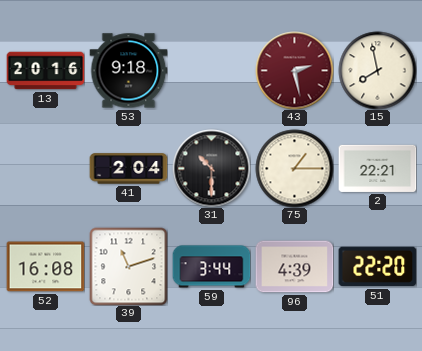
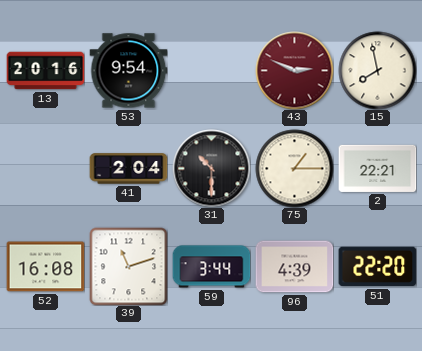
53: 9:18 -> 9:54 (128, 71)
43: 2:28 -> 2:49 (294, 70)
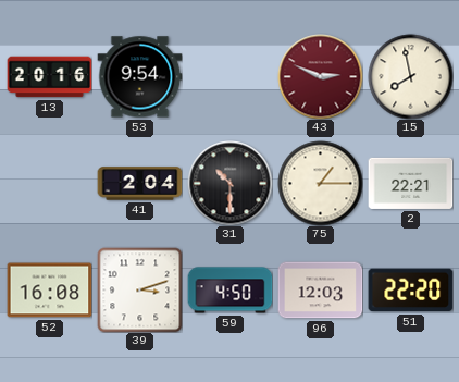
39: 11:12 -> 3:12 (139, 289)
59: 3:44 -> 4:50 (230, 291)
96: 4:39 -> 12:03 (320, 291)
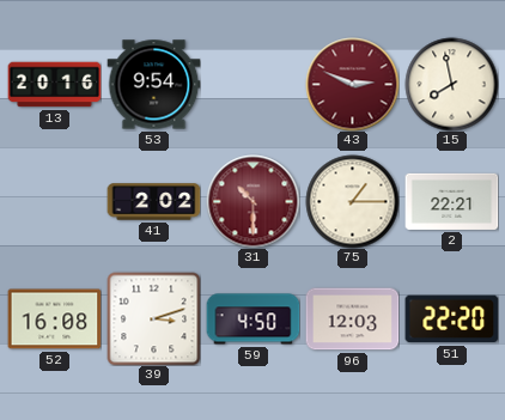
41: 2:04 -> 2:02 (153, 202)
31 dial: black -> burgundy (252, 201)
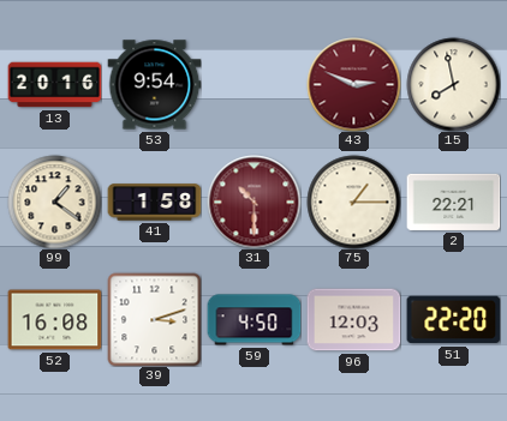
99: none -> 1:21 (54, 202)
41: 2:02 -> 1:58 (154, 203)
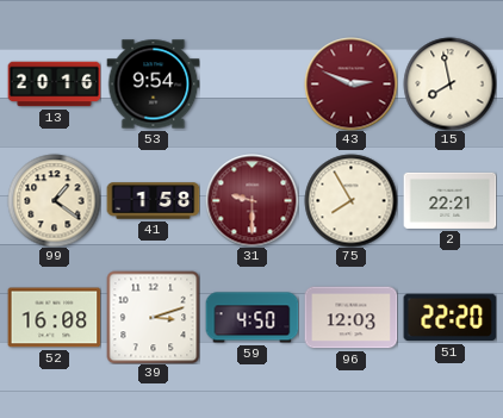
31: 10:30 -> 9:30 (251, 200)
75: 1:15 -> 7:55 (350, 200)
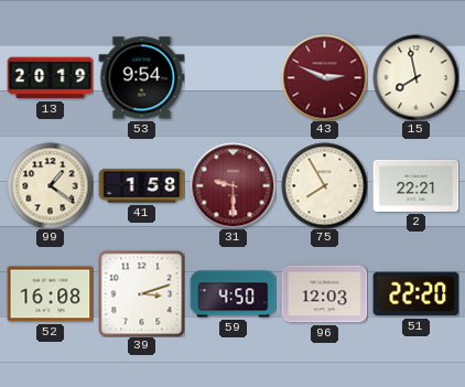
13: 20:16 -> 20:19 (50, 78)
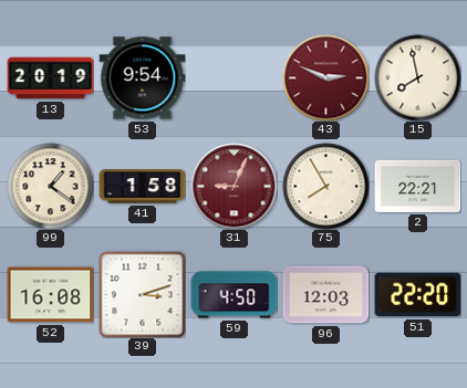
31: 9:30 -> 9:04 (233, 186)
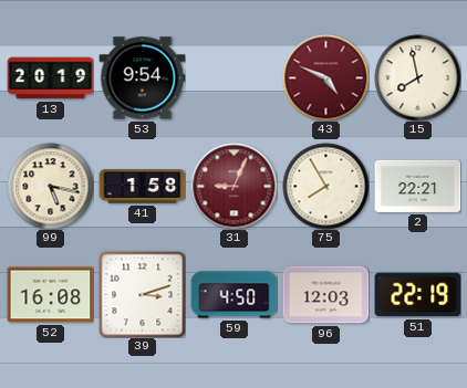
43: 2:49 -> 4:49 (325, 77)
99: 1:21 -> 5:17 (50, 186)
51: 22:20 -> 22:19 (417, 295)
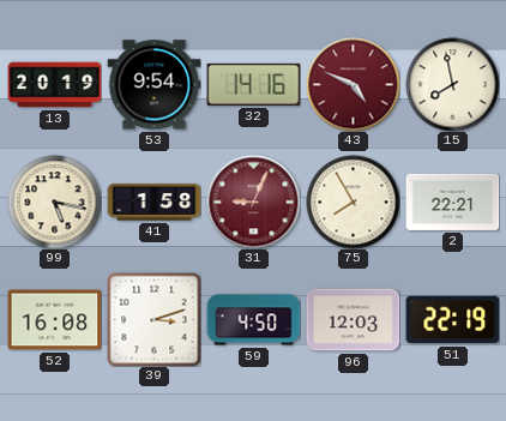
32: none -> 14:16 (253, 84)
